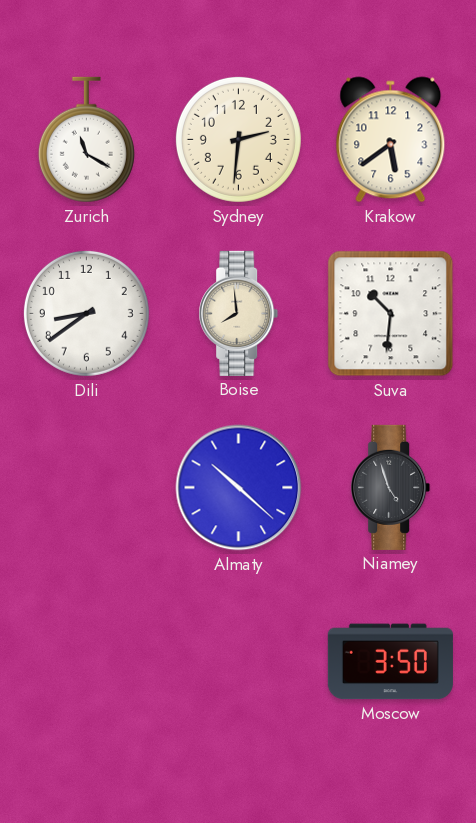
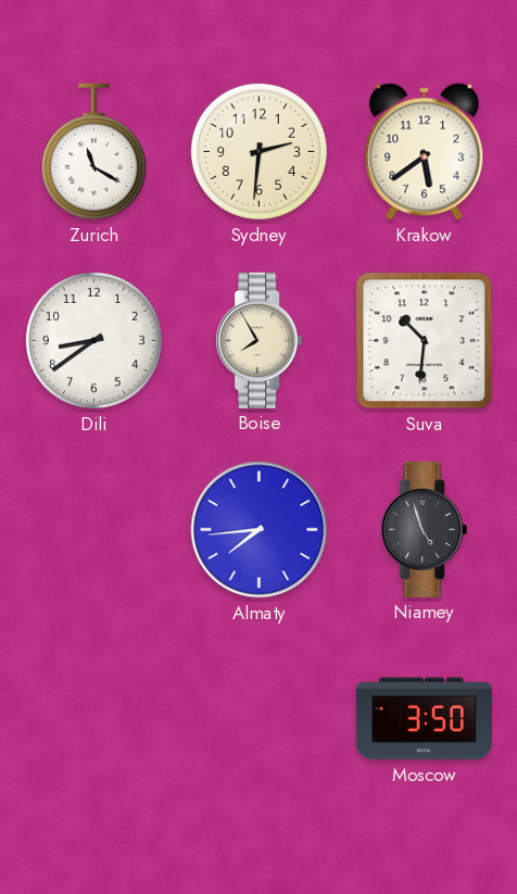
Boise: 7:59 -> 7:55 (260, 340)
Almaty: 10:22 -> 7:44 (260, 530)
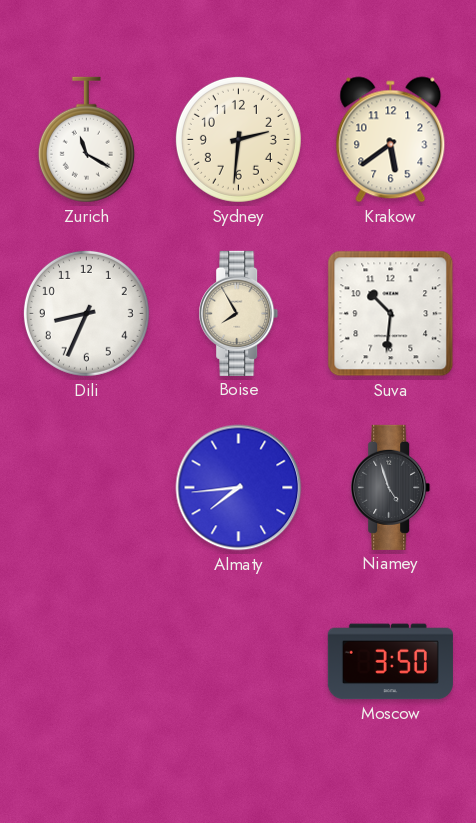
Dili: 8:39 -> 8:34 (86, 313)
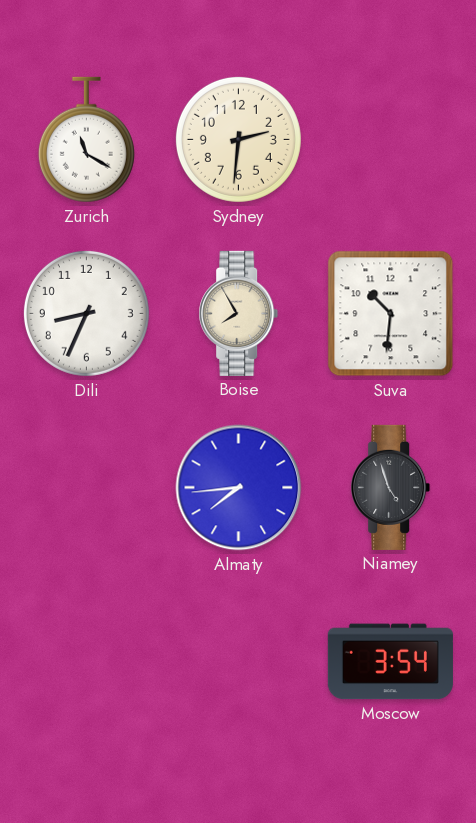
Krakow: 5:39 -> none (391, 140)
Moscow: 3:50 -> 3:54 (390, 662)
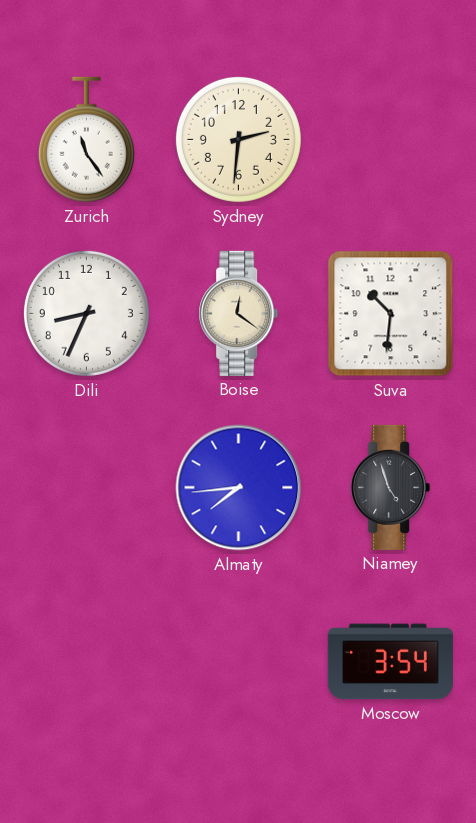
Zurich: 11:20 -> 11:24 (86, 140)
Boise: 7:55 -> 12:21 (239, 313)
